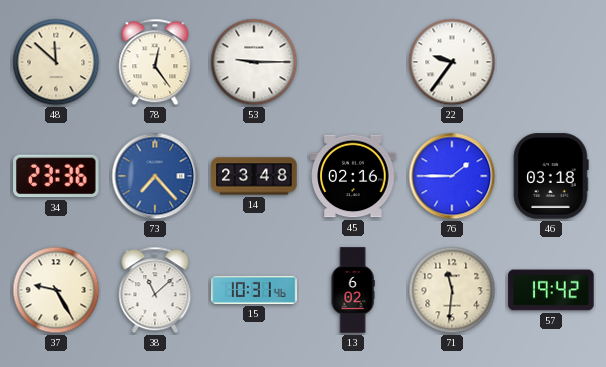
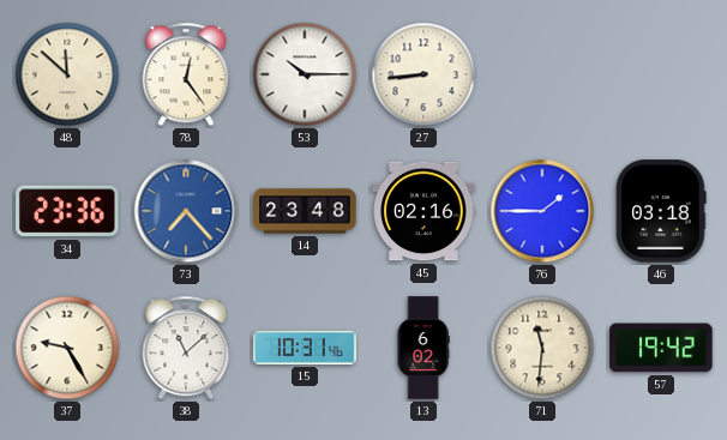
53: 9:15 -> 10:15 (305, 74)
27: none -> 8:44 (423, 74)
22: 9:36 -> none (452, 62)
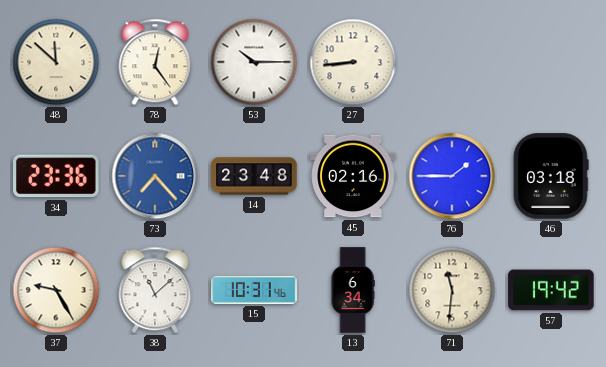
13: 6:02 -> 6:34 (353, 290)
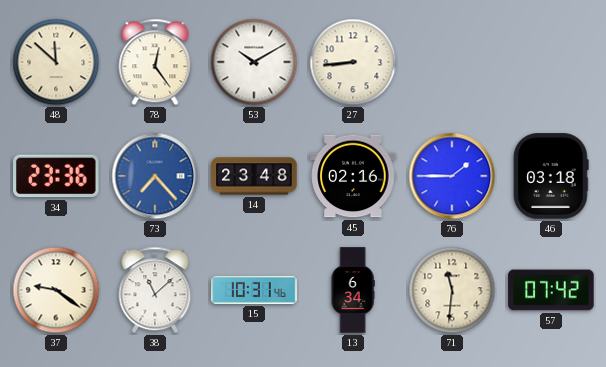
53: 10:15 -> 10:10 (254, 62)
37: 9:25 -> 9:21 (56, 290)
57: 19:42 -> 07:42 (551, 290)
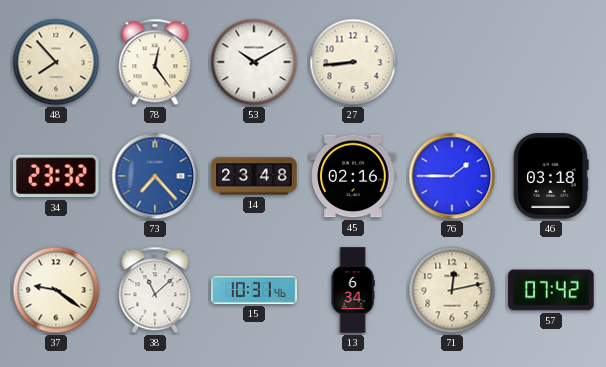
48: 11:52 -> 7:53 (56, 62)
34: 23:36 -> 23:32 (56, 176)
71: 11:31 -> 12:13 (452, 290)
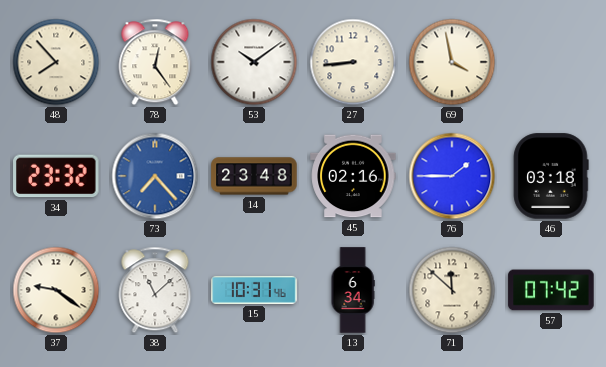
53: 10:10 -> 10:09 (254, 62)
69: none -> 3:58 (452, 62)
71: 12:13 -> 11:52 (452, 290)
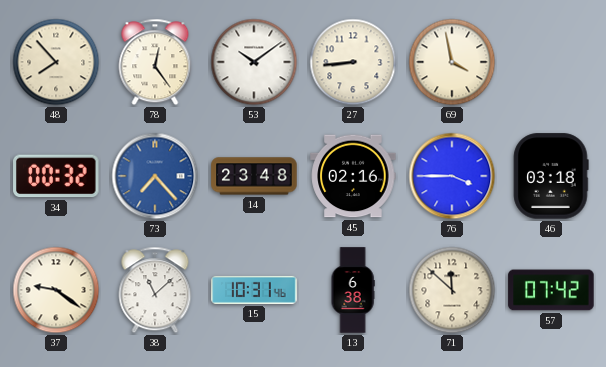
34: 23:32 -> 00:32 (56, 176)
76: 1:45 -> 3:45 (452, 176)
13: 6:34 -> 6:38 (353, 290)
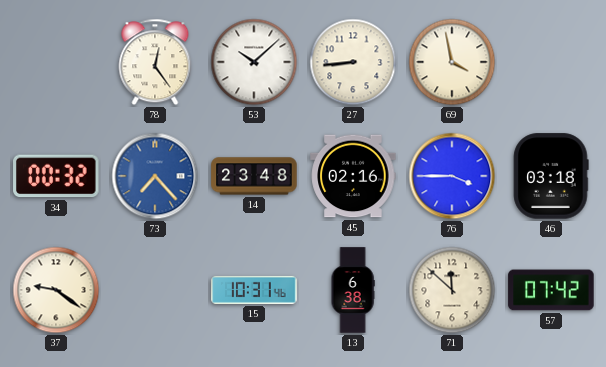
48: 7:53 -> none (56, 62)
53: 10:09 -> 10:08 (254, 62)
38: 11:08 -> none (155, 290)
